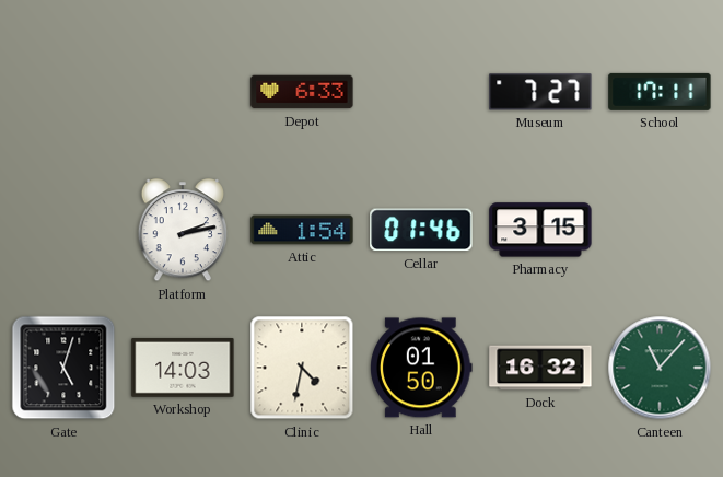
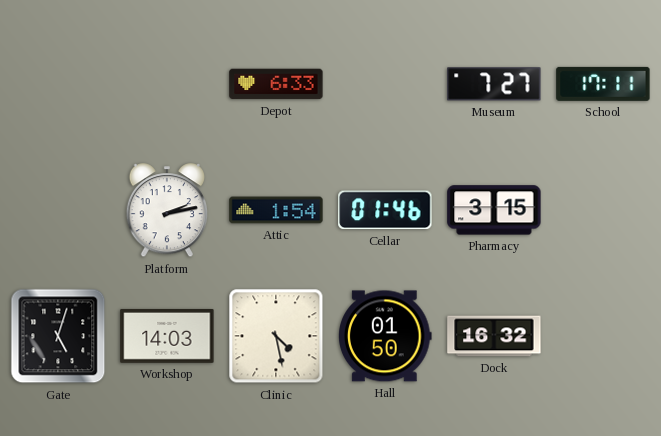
Clinic: 4:32 -> 4:28 (276, 336)
Canteen: 11:07 -> none (660, 368)
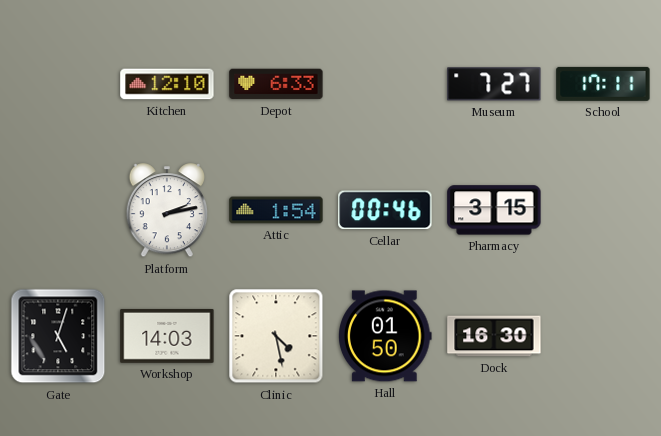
Kitchen: none -> 12:10 (167, 84)
Cellar: 01:46 -> 00:46 (385, 210)
Dock: 16:32 -> 16:30 (494, 336)
